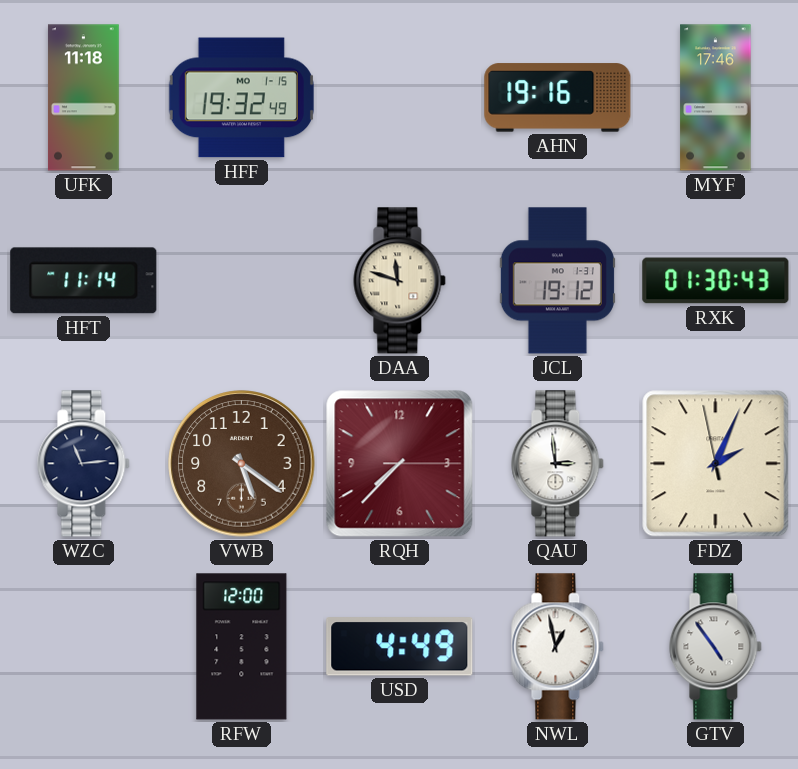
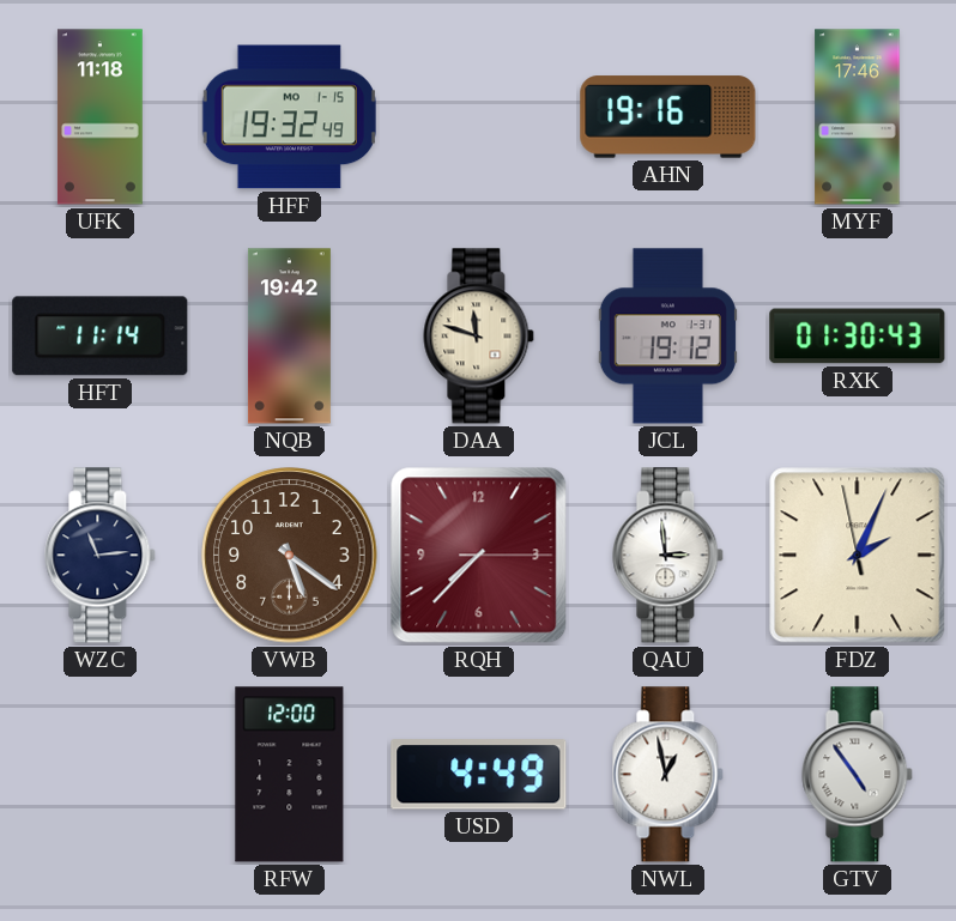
NQB: none -> 19:42 (289, 337)
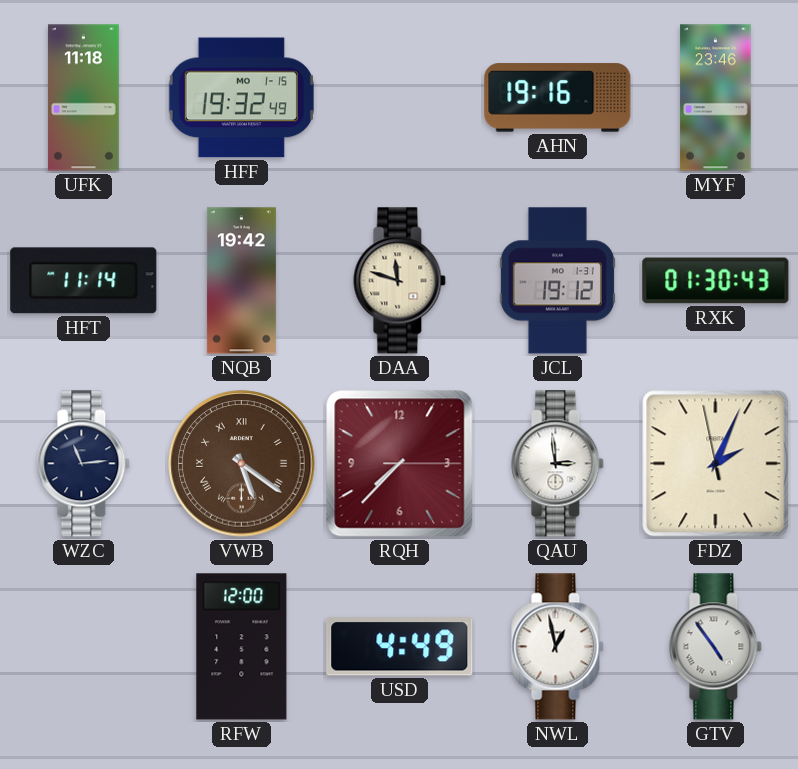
MYF: 17:46 -> 23:46 (716, 98)
VWB numerals: Arabic -> Roman (242, 464)
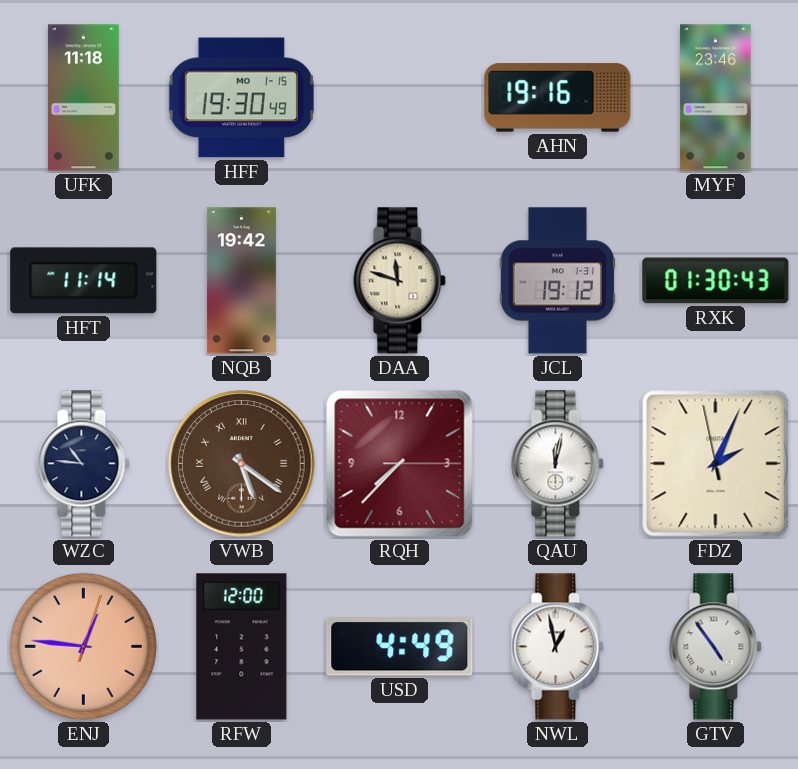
HFF: 19:32 -> 19:30 (241, 98)
WZC: 11:14 -> 10:46 (84, 464)
QAU: 2:59 -> 12:02 (558, 464)
ENJ: none -> 12:46 (83, 646)
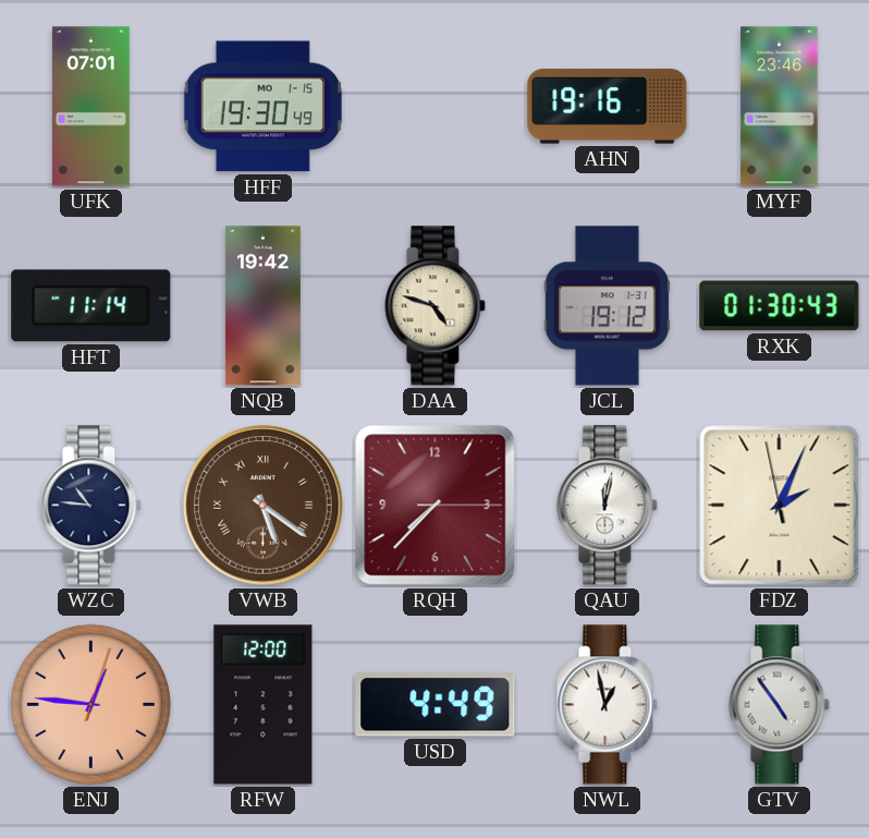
UFK: 11:18 -> 07:01 (90, 107)
DAA: 11:48 -> 4:48 (436, 306)
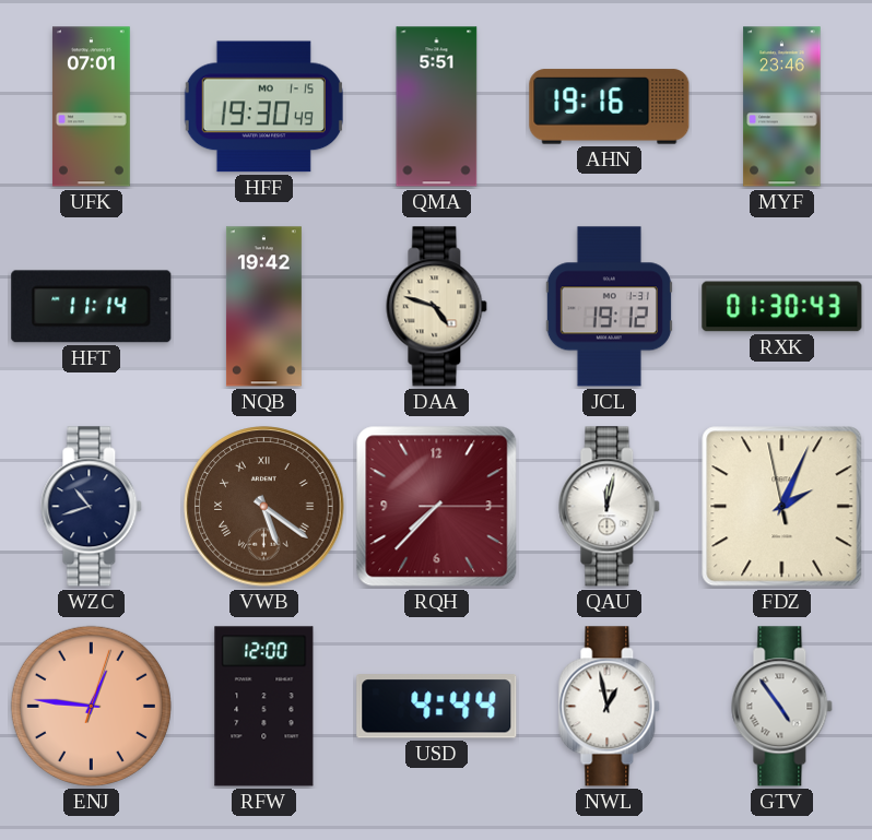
QMA: none -> 5:51 (437, 107)
WZC: 10:46 -> 10:42 (92, 507)
USD: 4:49 -> 4:44 (437, 707)
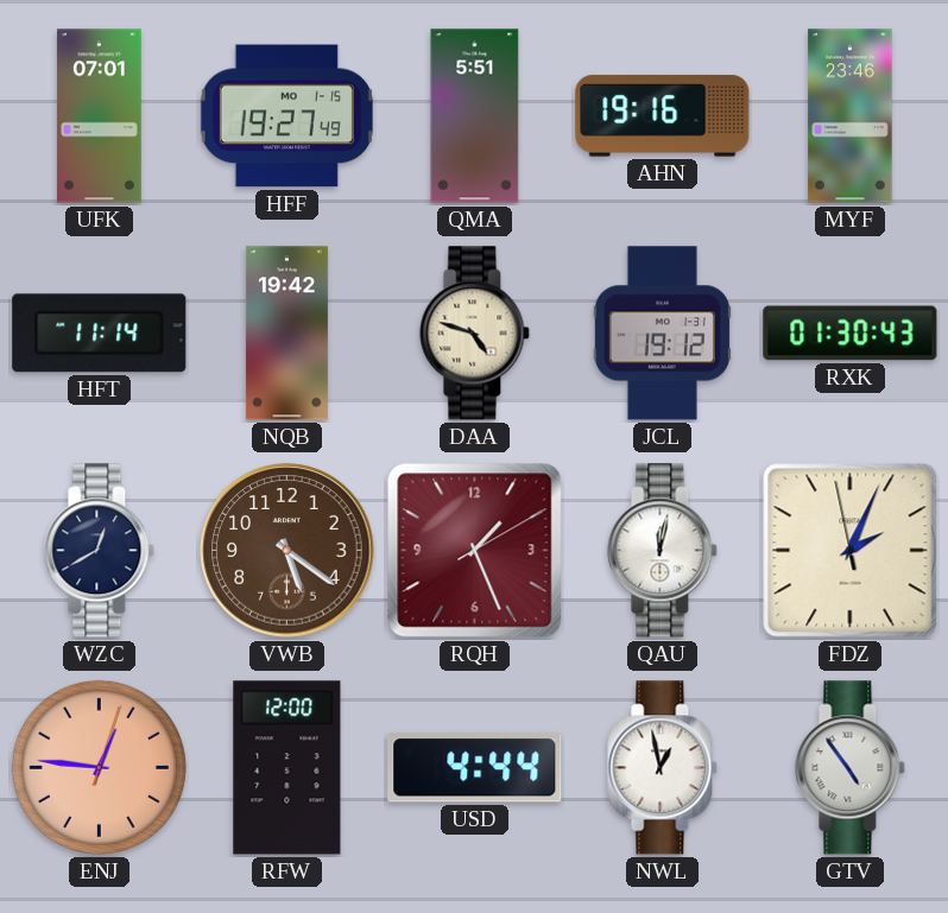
HFF: 19:30 -> 19:27 (286, 116)
WZC: 10:42 -> 12:40 (100, 551)
VWB numerals: Roman -> Arabic (287, 551)
RQH: 7:37 -> 1:26 (475, 551)
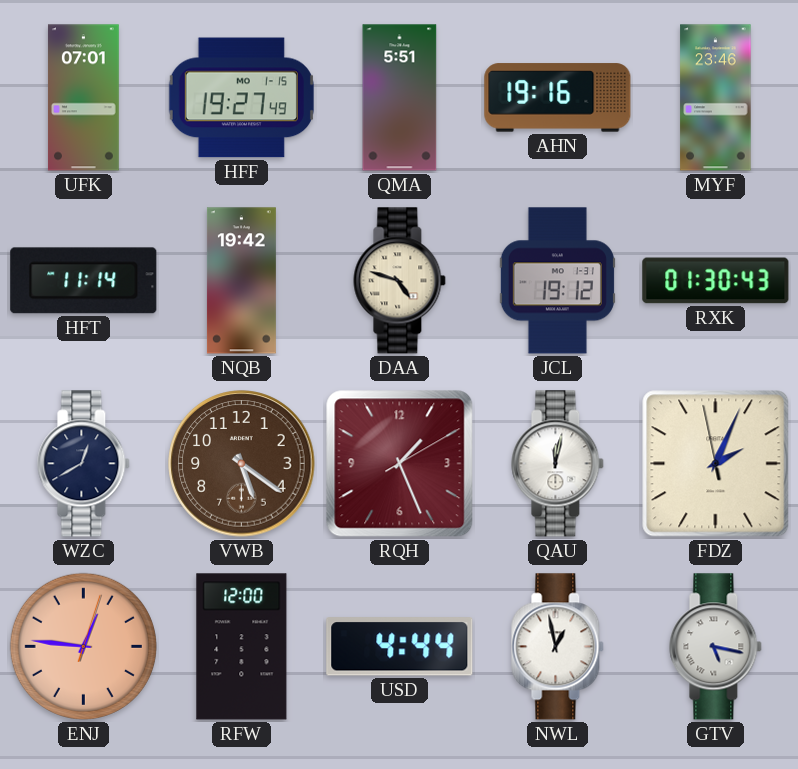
GTV: 4:54 -> 5:17 (716, 647)
